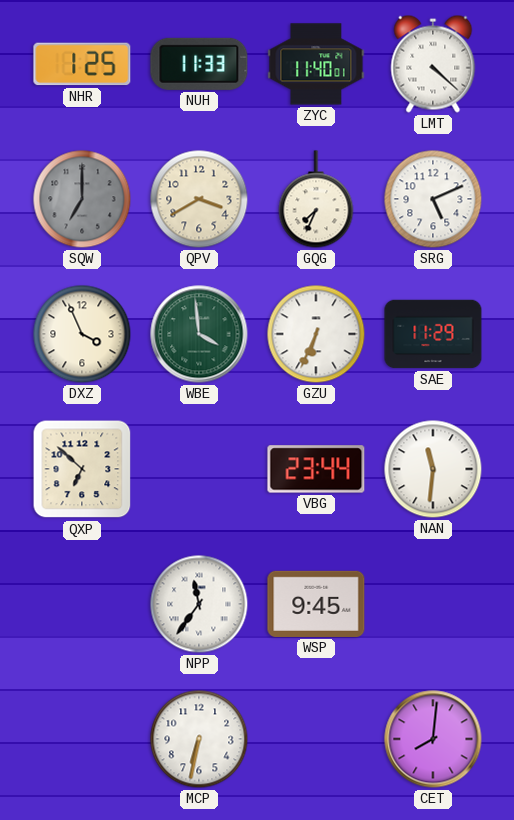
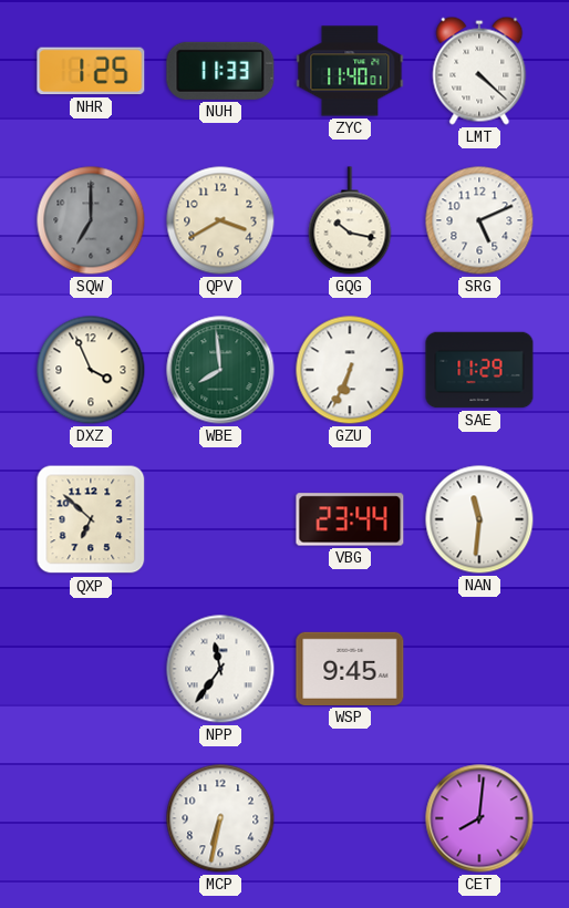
GQG: 7:34 -> 10:17 (350, 220)
WBE: 3:59 -> 7:59 (220, 370)
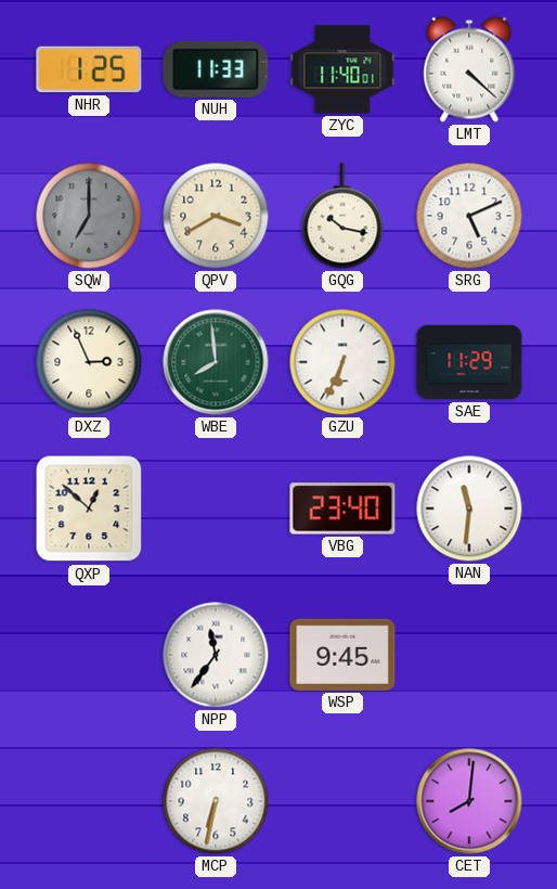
DXZ: 3:56 -> 2:56 (89, 362)
QXP: 6:52 -> 12:52 (89, 508)
VBG: 23:44 -> 23:40 (342, 508)
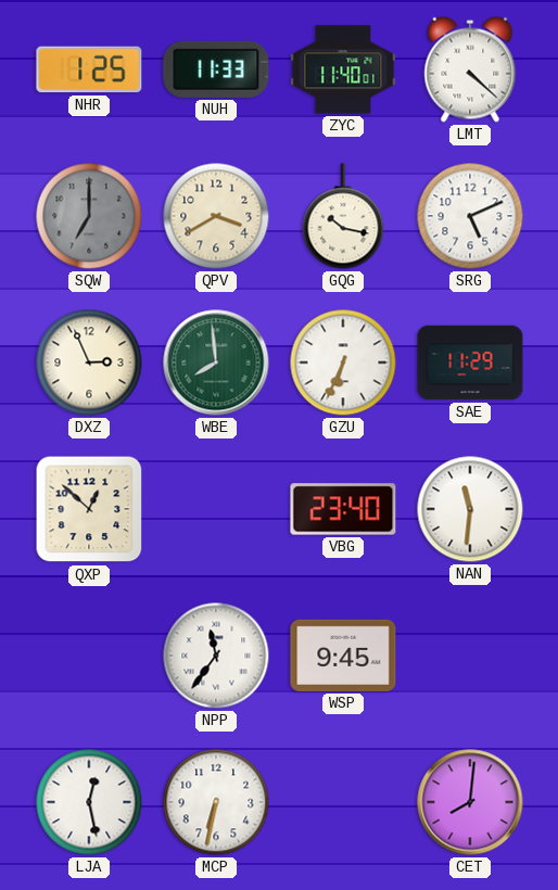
LJA: none -> 12:28 (89, 802)
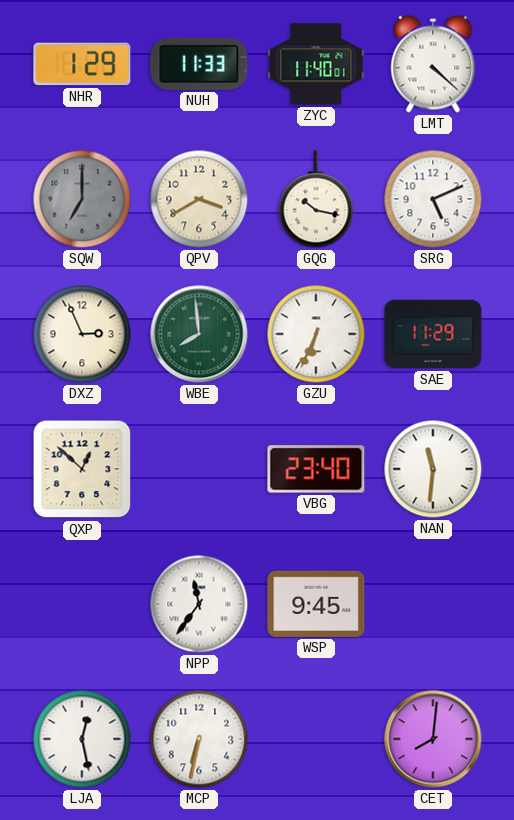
NHR: 1:25 -> 1:29 (82, 64)
